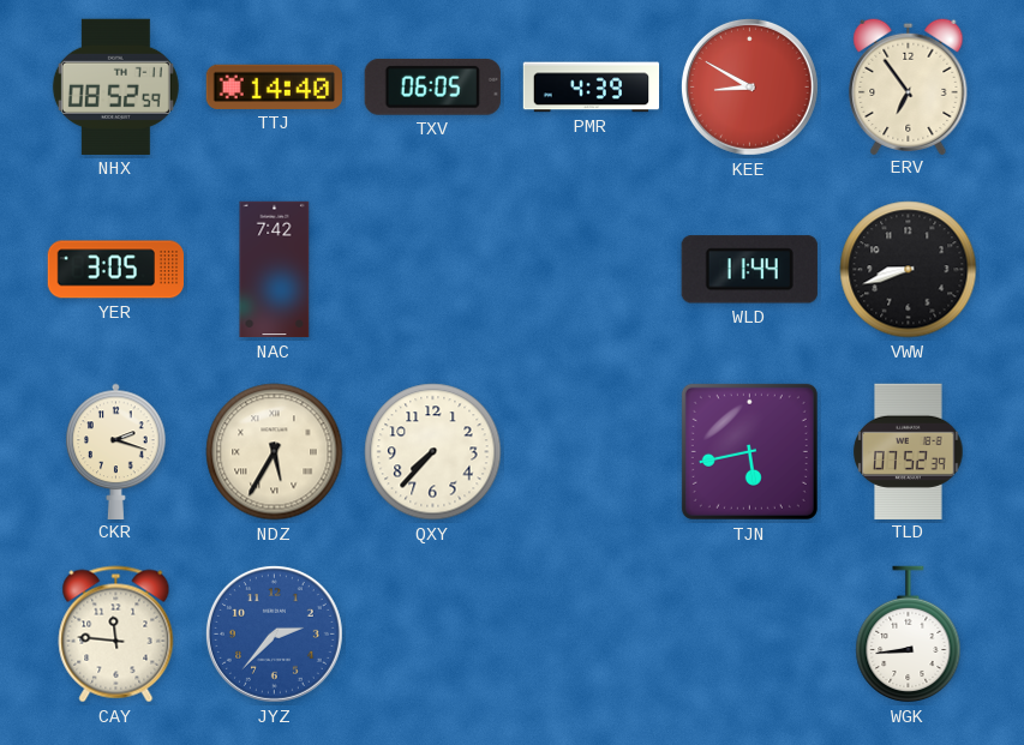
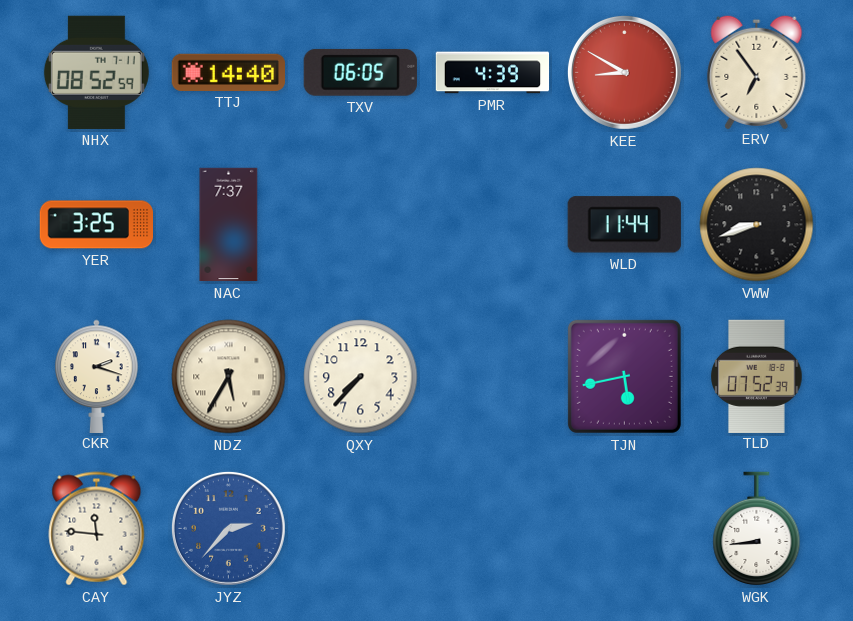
YER: 3:05 -> 3:25 (96, 225)
NAC: 7:42 -> 7:37 (229, 225)
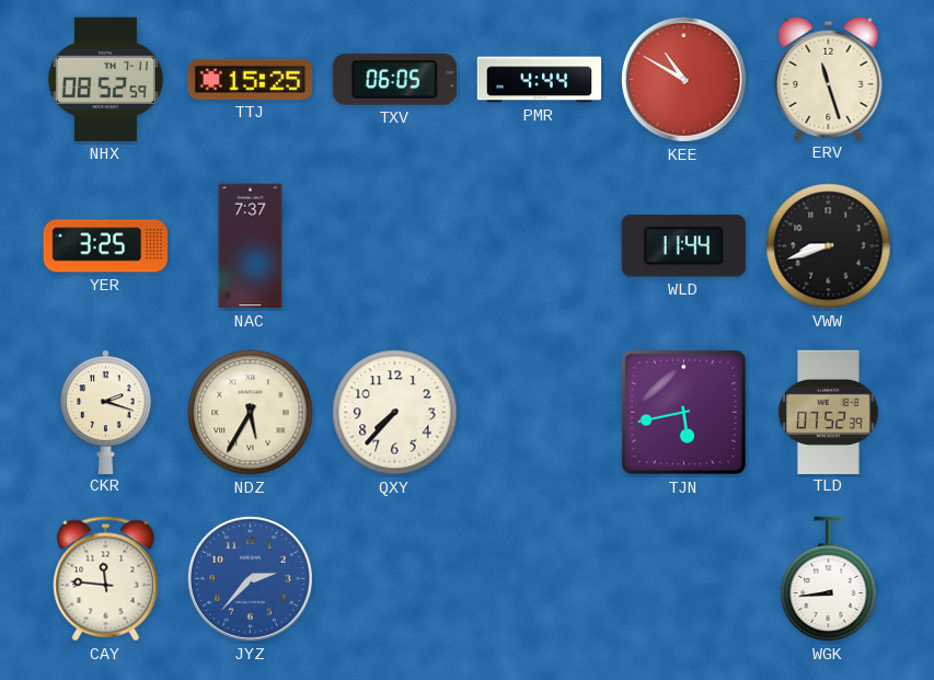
TTJ: 14:40 -> 15:25 (250, 79)
PMR: 4:39 -> 4:44 (540, 80)
KEE: 8:50 -> 10:50 (683, 79)
ERV: 6:54 -> 11:27 (829, 78)
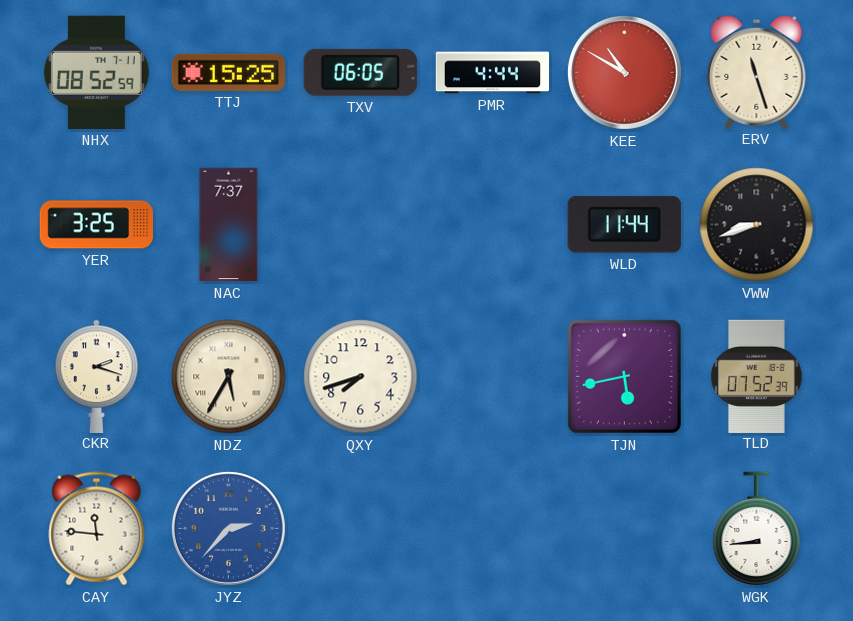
QXY: 7:37 -> 7:42 (361, 377)
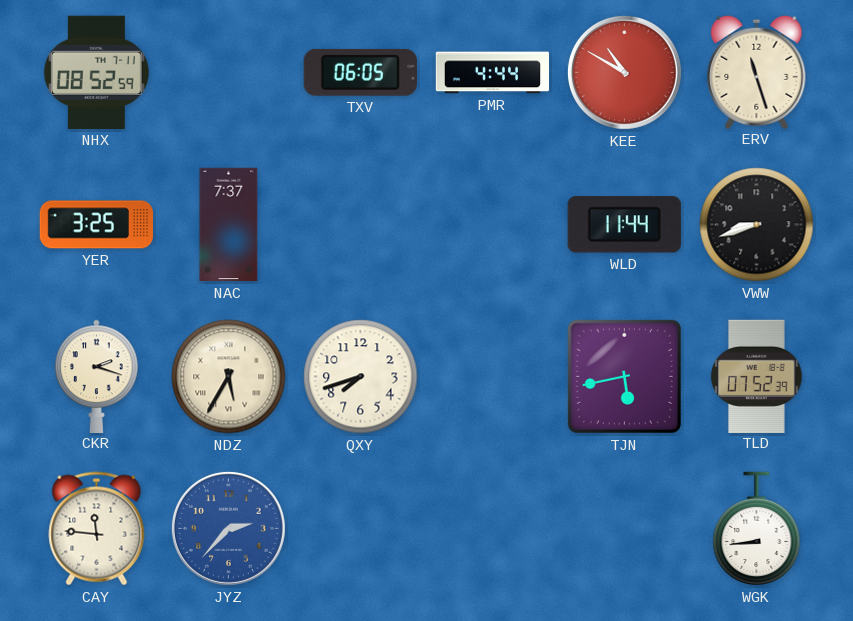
TTJ: 15:25 -> none (228, 72)
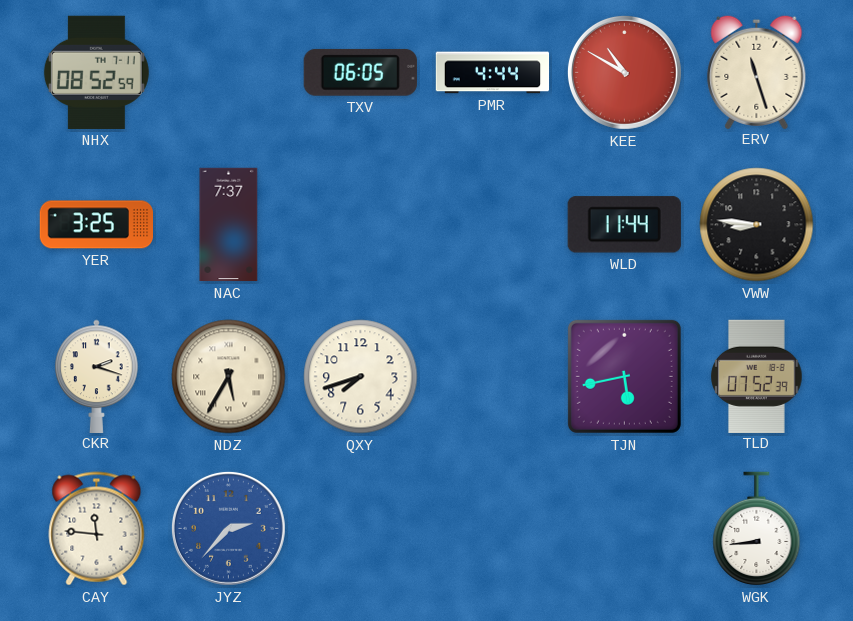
VWW: 8:42 -> 8:46 (757, 225)
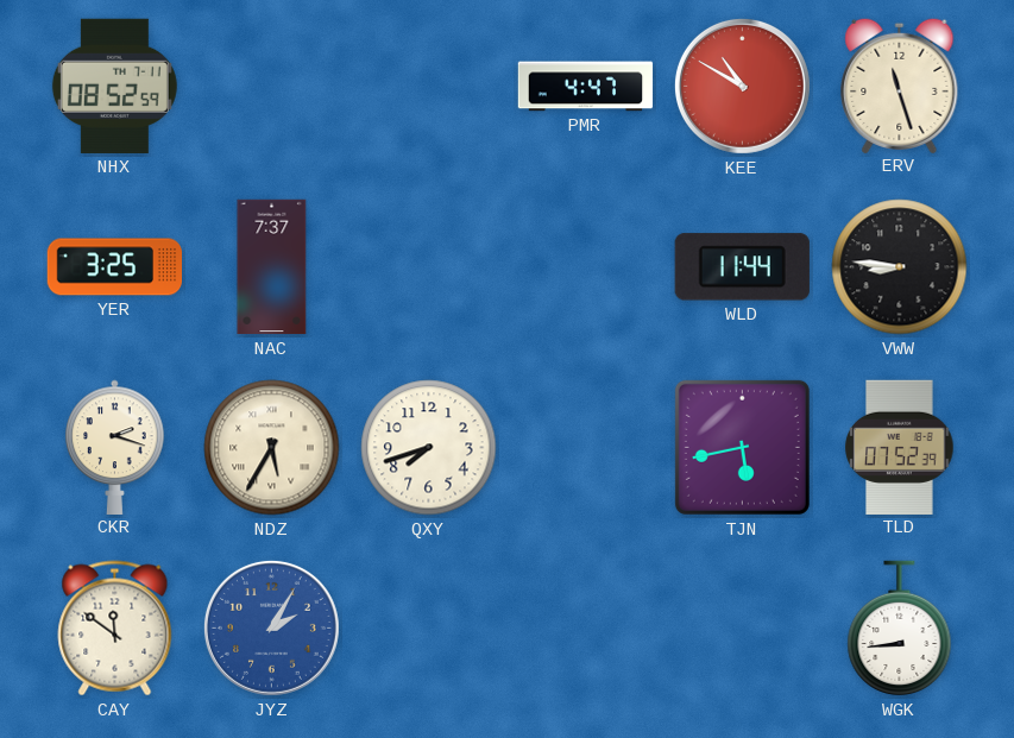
TXV: 06:05 -> none (360, 72)
PMR: 4:44 -> 4:47 (586, 87)
CAY: 11:46 -> 11:51 (115, 629)
JYZ: 2:37 -> 2:05 (271, 627)
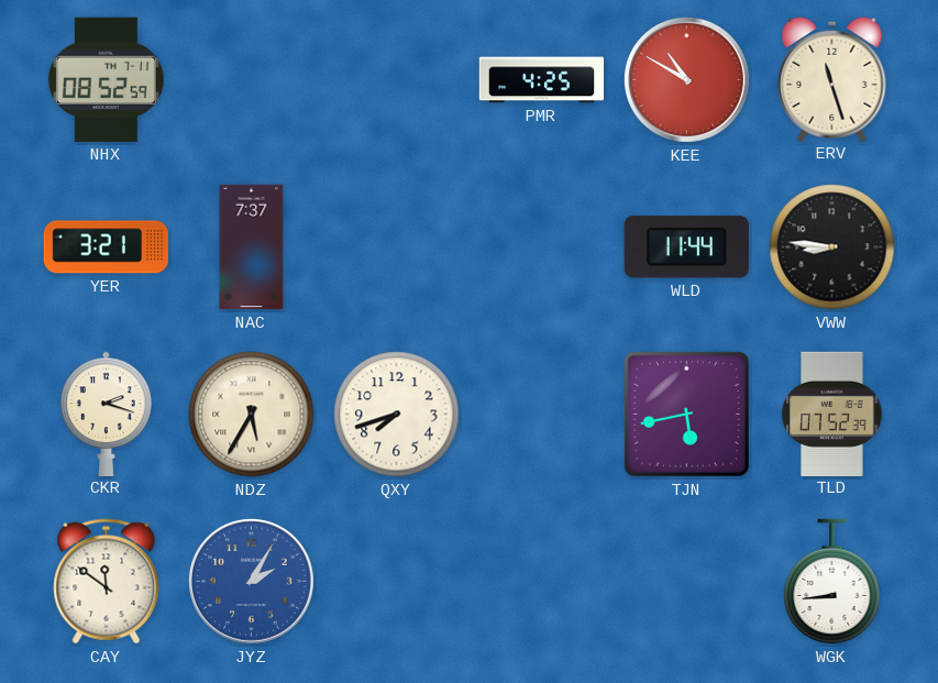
PMR: 4:47 -> 4:25 (542, 80)
YER: 3:25 -> 3:21 (106, 247)
